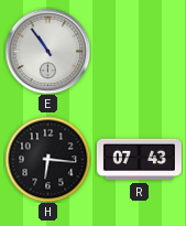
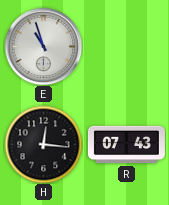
E: 10:54 -> 10:57 (43, 46)
H: 6:16 -> 12:16 (43, 144)
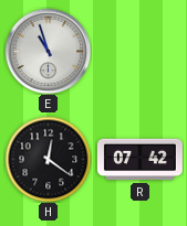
H: 12:16 -> 12:21 (48, 159)
R: 07:43 -> 07:42 (139, 160)
